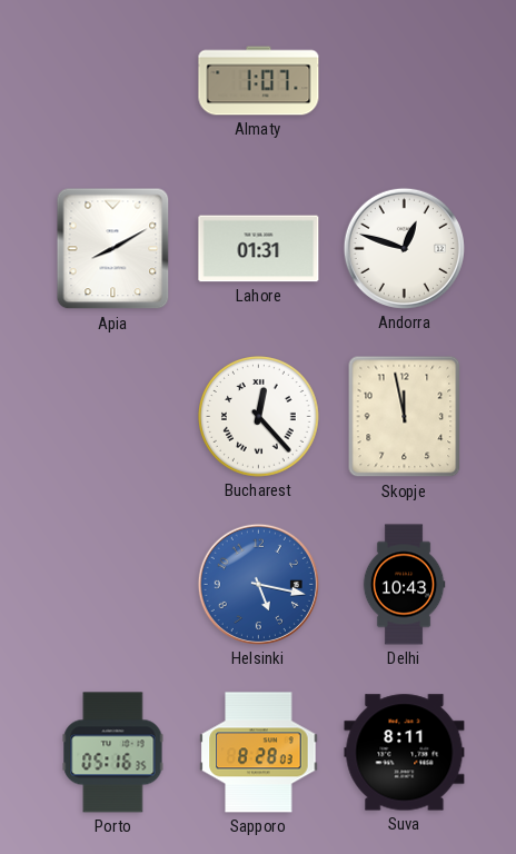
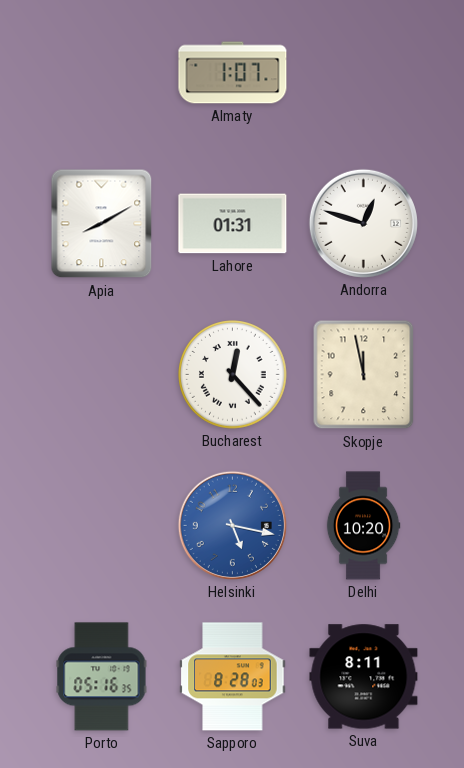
Delhi: 10:43 -> 10:20 (363, 526)
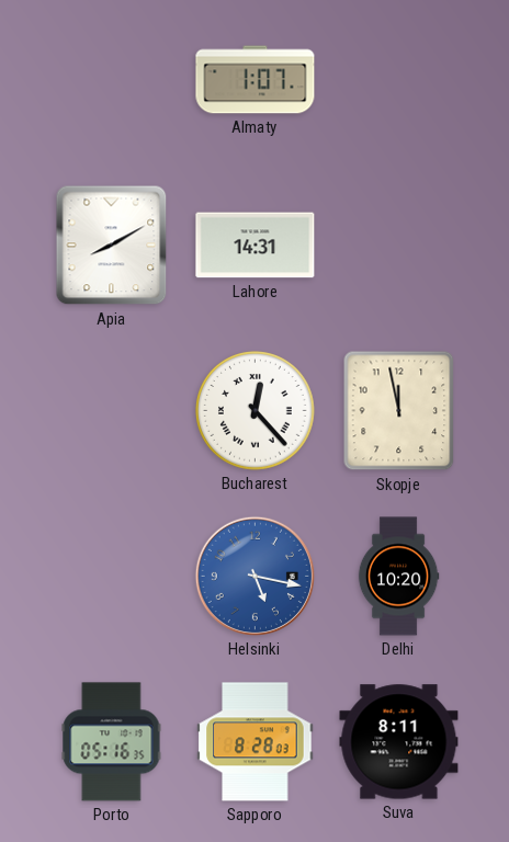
Lahore: 01:31 -> 14:31 (256, 246)
Andorra: 12:48 -> none (363, 223)
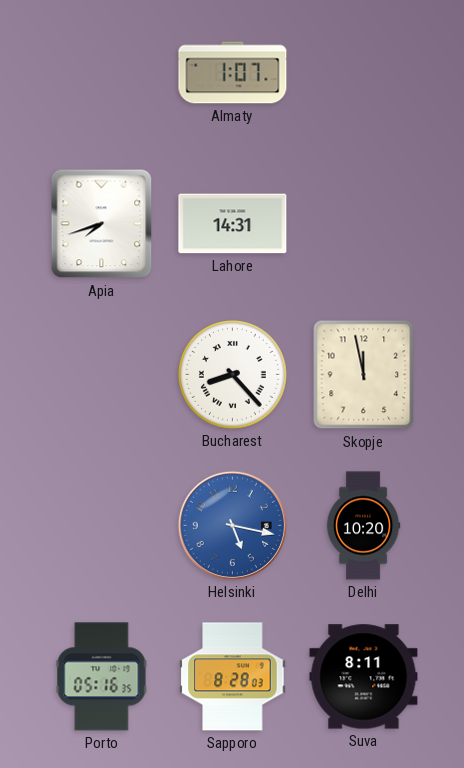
Apia: 8:10 -> 7:42 (102, 224)
Bucharest: 12:23 -> 8:23 (233, 375)
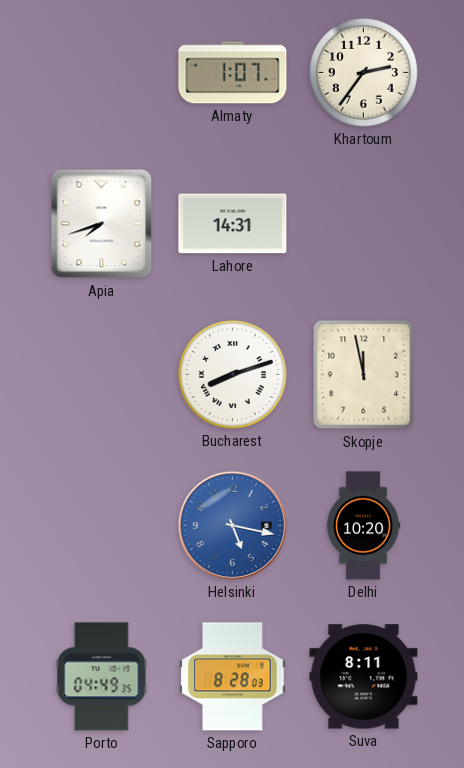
Khartoum: none -> 2:36 (364, 73)
Bucharest: 8:23 -> 8:12 (233, 375)
Porto: 05:16 -> 04:49 (102, 677)
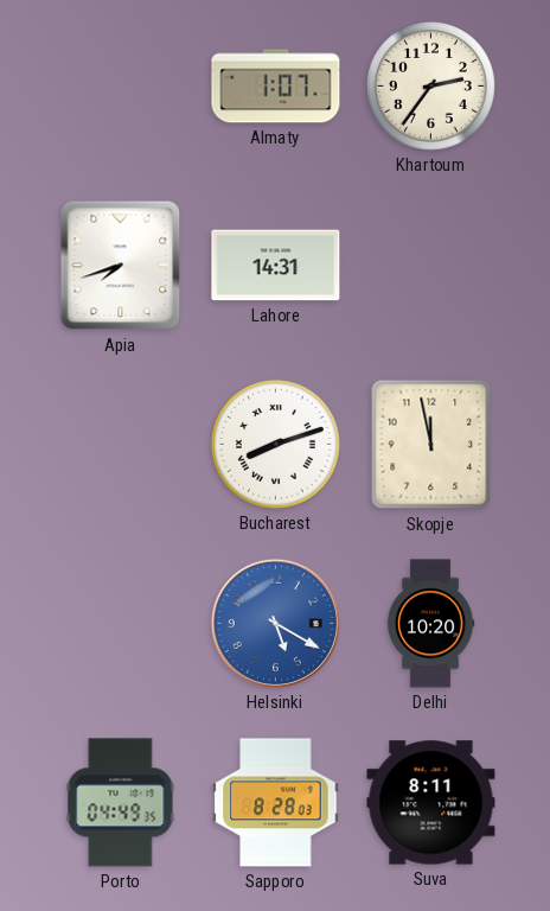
Helsinki: 5:17 -> 5:20 (275, 623)
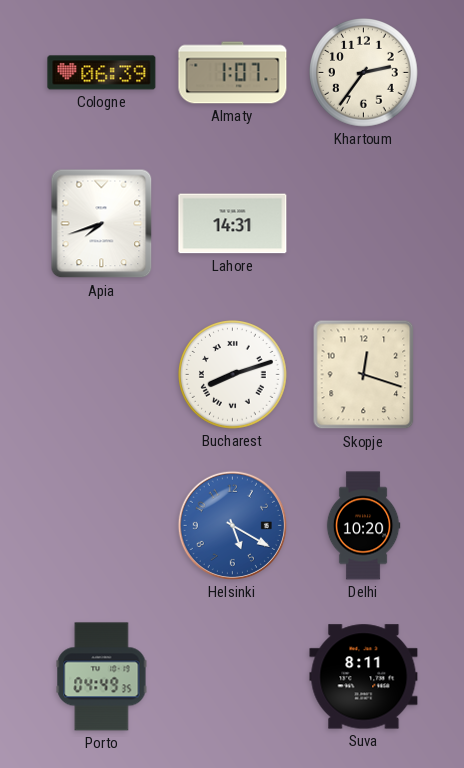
Cologne: none -> 06:39 (102, 73)
Skopje: 11:58 -> 12:18 (364, 375)
Sapporo: 8:28 -> none (276, 803)
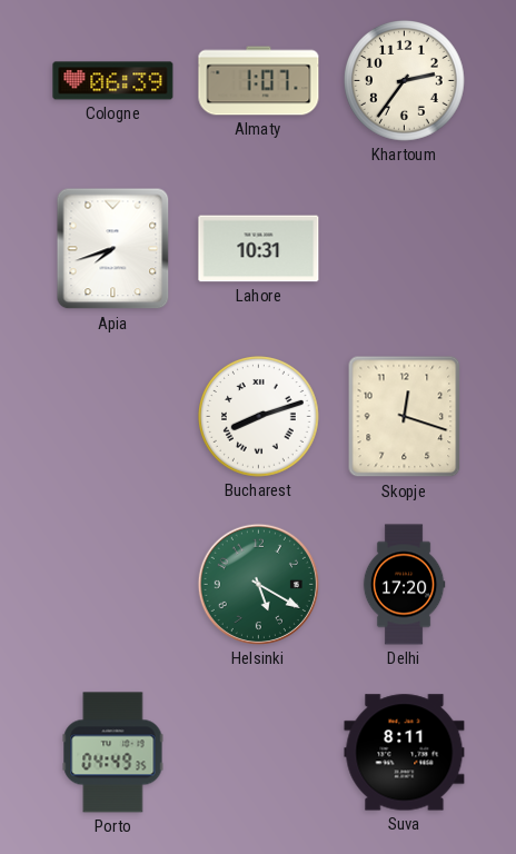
Lahore: 14:31 -> 10:31 (259, 249)
Helsinki dial: blue -> green (258, 584)
Delhi: 10:20 -> 17:20 (404, 585)
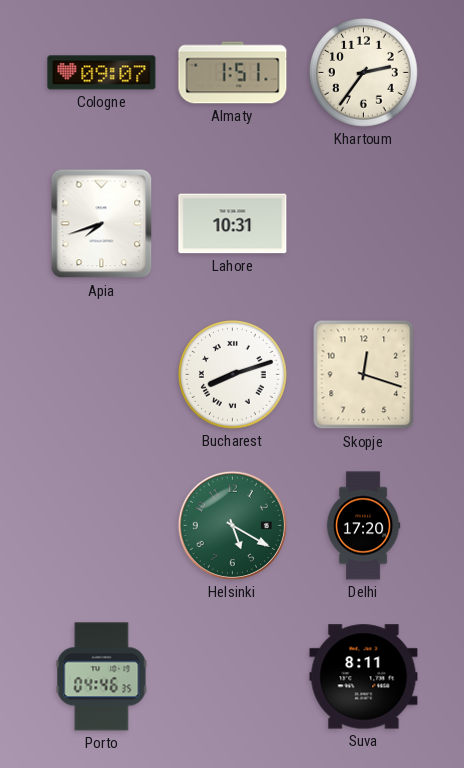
Cologne: 06:39 -> 09:07 (102, 73)
Almaty: 1:07 -> 1:51 (233, 73)
Porto: 04:49 -> 04:46 (102, 677)
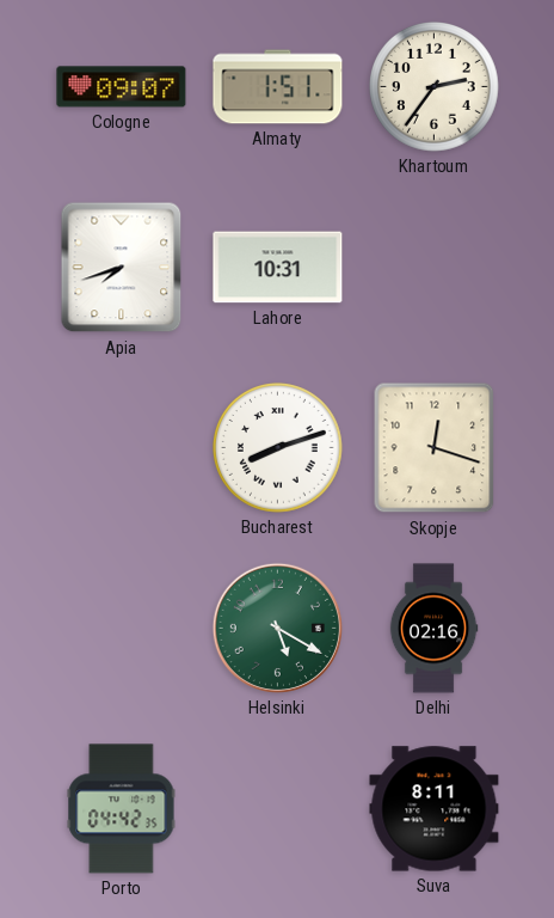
Delhi: 17:20 -> 02:16 (433, 629)
Porto: 04:46 -> 04:42 (122, 809)
